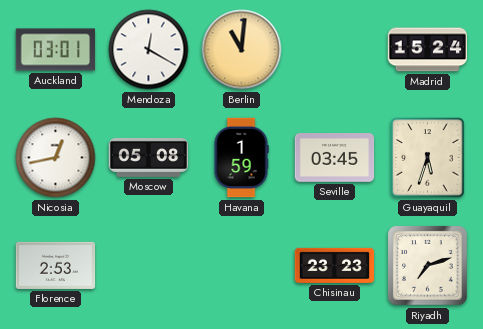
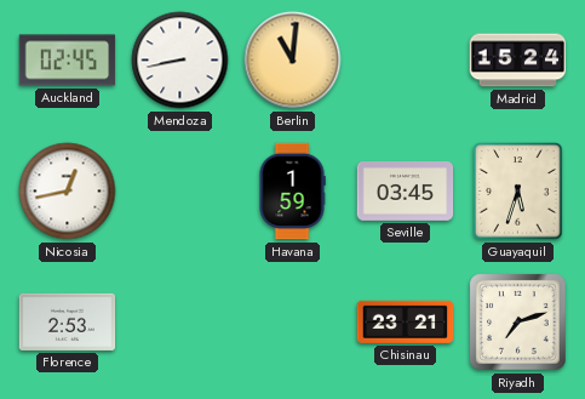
Auckland: 03:01 -> 02:45 (68, 61)
Mendoza: 12:20 -> 8:43 (180, 61)
Moscow: 05:08 -> none (149, 157)
Chisinau: 23:23 -> 23:21 (406, 321)
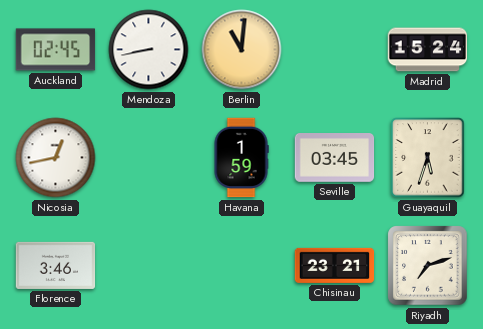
Florence: 2:53 -> 3:46 (56, 265)
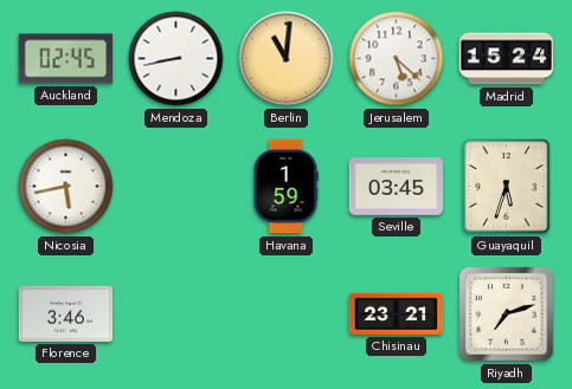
Jerusalem: none -> 5:22 (397, 59)
Nicosia: 12:43 -> 5:43 (66, 187)
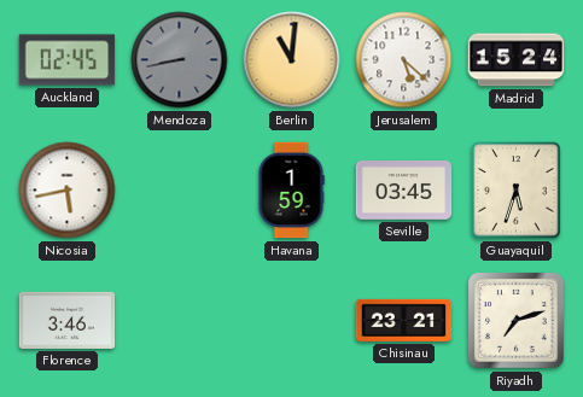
Mendoza dial: white -> grey (180, 60)
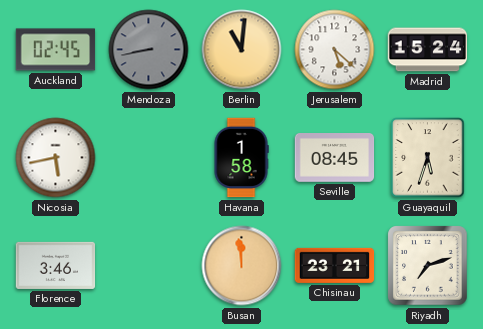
Havana: 1:59 -> 1:58 (241, 158)
Seville: 03:45 -> 08:45 (335, 158)
Busan: none -> 11:59 (242, 266)
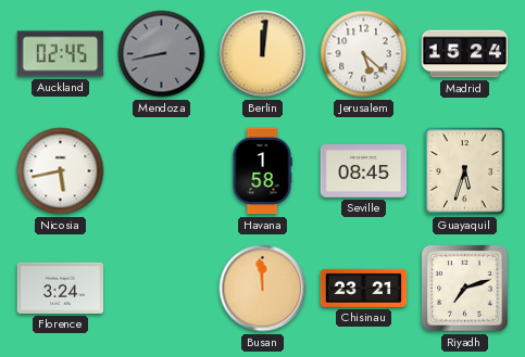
Berlin: 11:01 -> 12:01 (263, 54)
Florence: 3:46 -> 3:24 (61, 288)
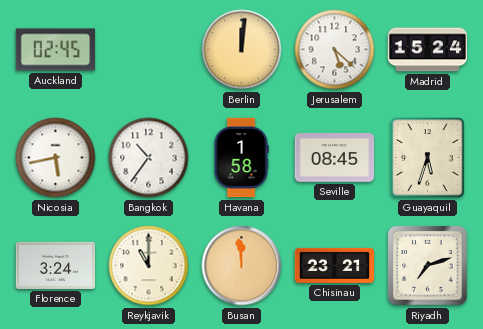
Mendoza: 8:43 -> none (162, 54)
Bangkok: none -> 10:36 (149, 158)
Reykjavik: none -> 11:00 (149, 266)
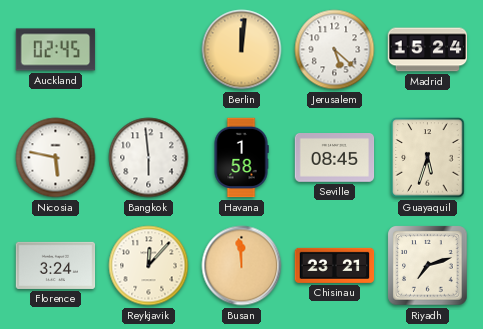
Nicosia: 5:43 -> 5:47 (56, 158)
Bangkok: 10:36 -> 5:59 (149, 158)
Reykjavik: 11:00 -> 12:07 (149, 266)
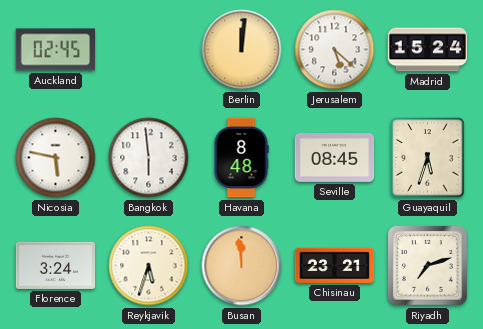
Havana: 1:58 -> 8:48 (241, 158)
Reykjavik: 12:07 -> 5:33 (149, 266)
